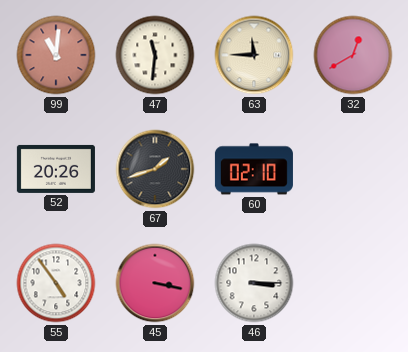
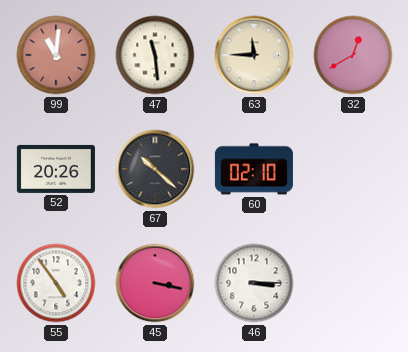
47: 11:31 -> 11:29 (155, 55)
67: 1:42 -> 10:22 (155, 169)
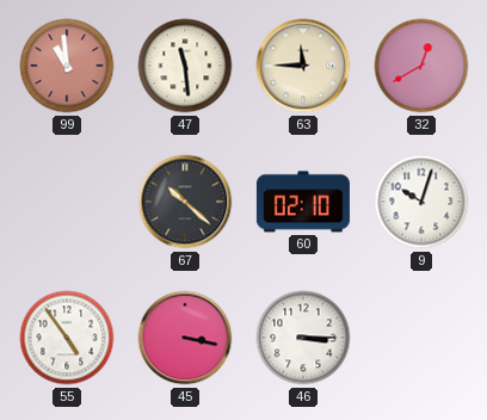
99: 11:01 -> 10:59 (67, 66)
52: 20:26 -> none (56, 169)
9: none -> 10:03 (421, 202)
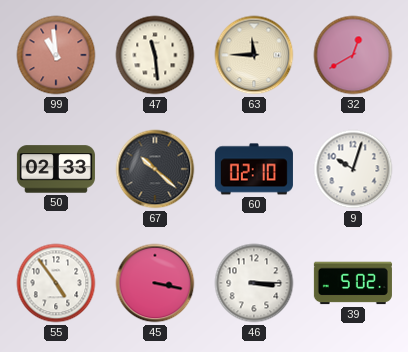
50: none -> 02:33 (56, 169)
39: none -> 5:02 (353, 283)
